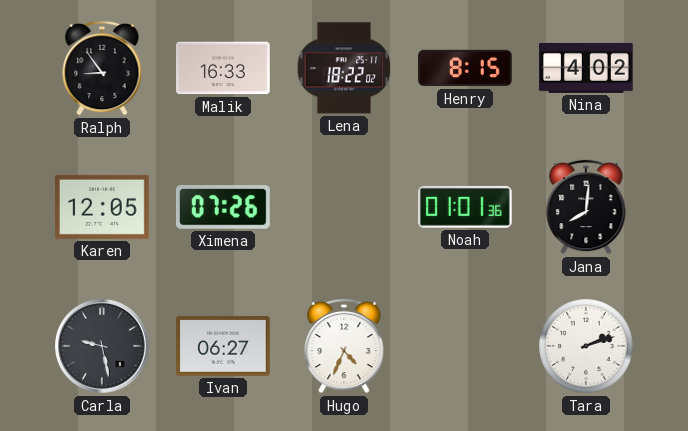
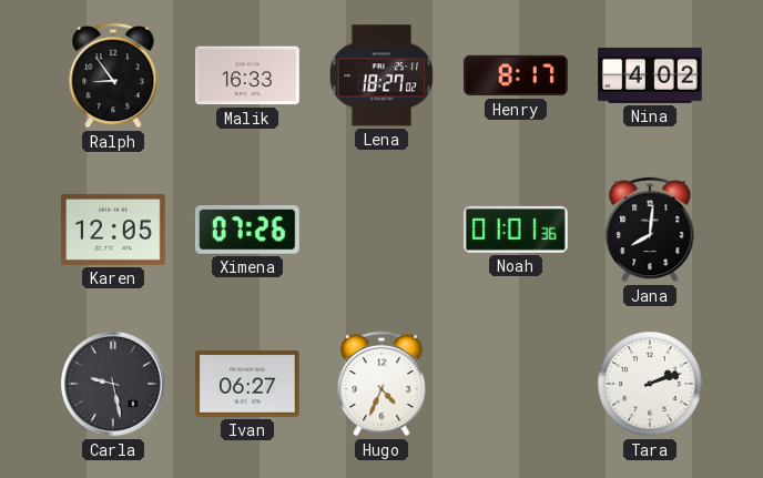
Lena: 18:22 -> 18:27 (381, 75)
Henry: 8:15 -> 8:17 (517, 75)
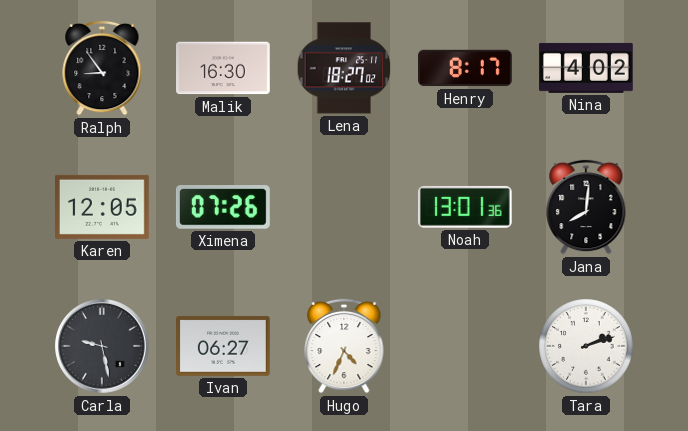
Malik: 16:33 -> 16:30 (224, 68)
Noah: 01:01 -> 13:01 (465, 207)
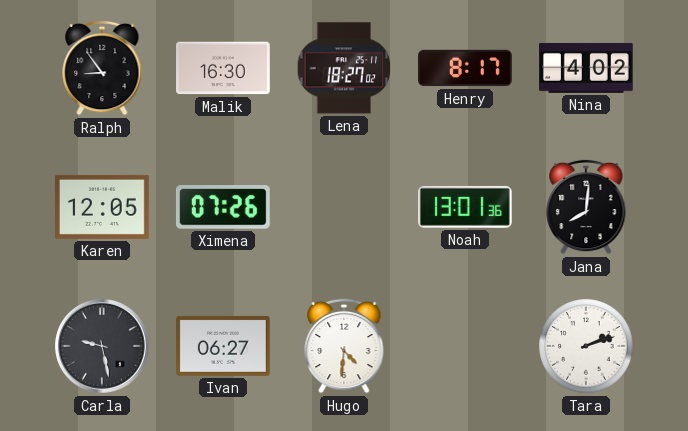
Hugo: 4:34 -> 4:31 (344, 346)
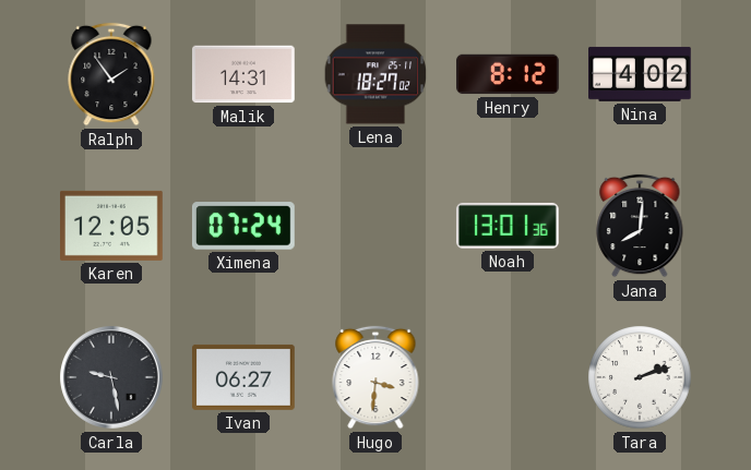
Ralph: 8:54 -> 1:54 (111, 74)
Malik: 16:30 -> 14:31 (245, 74)
Henry: 8:17 -> 8:12 (509, 74)
Ximena: 07:26 -> 07:24 (243, 226)
Hugo: 4:31 -> 3:31 (375, 377)
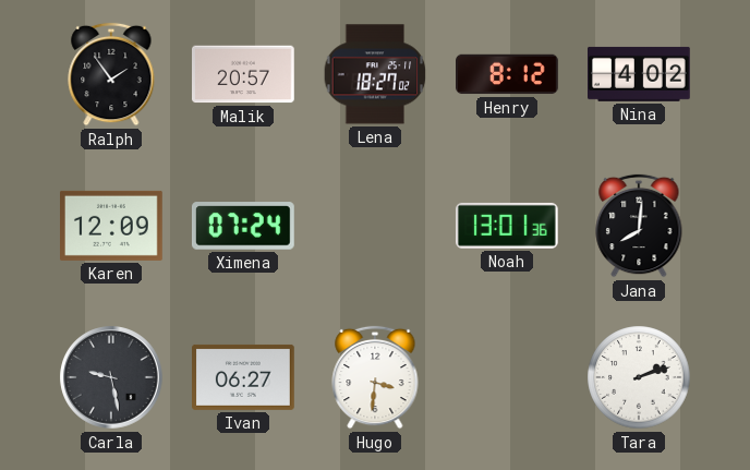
Malik: 14:31 -> 20:57 (244, 74)
Karen: 12:05 -> 12:09 (112, 226)
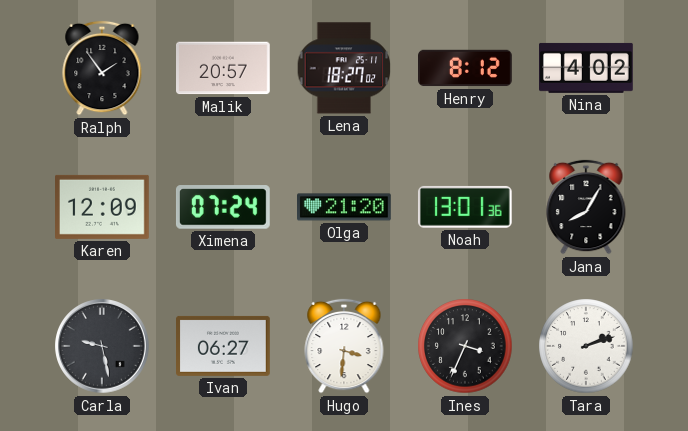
Olga: none -> 21:20 (345, 207)
Jana: 8:01 -> 8:05 (586, 207)
Ines: none -> 3:34 (465, 346)
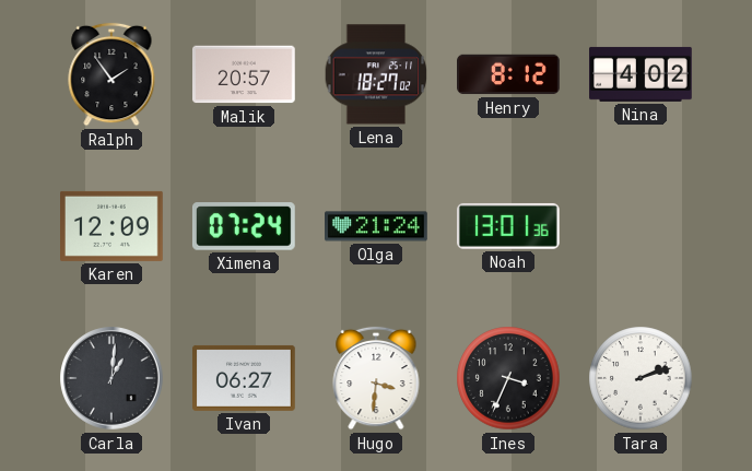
Olga: 21:20 -> 21:24 (377, 226)
Jana: 8:05 -> none (586, 207)
Carla: 9:28 -> 1:01 (111, 378)
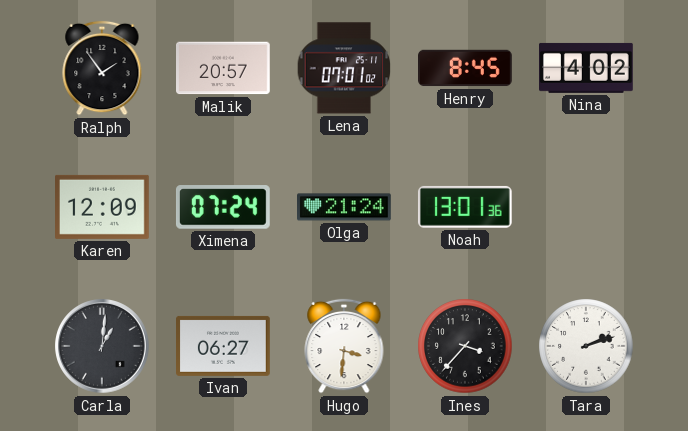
Lena: 18:27 -> 07:01 (344, 68)
Henry: 8:12 -> 8:45 (466, 68)
Ines: 3:34 -> 3:37 (465, 346)
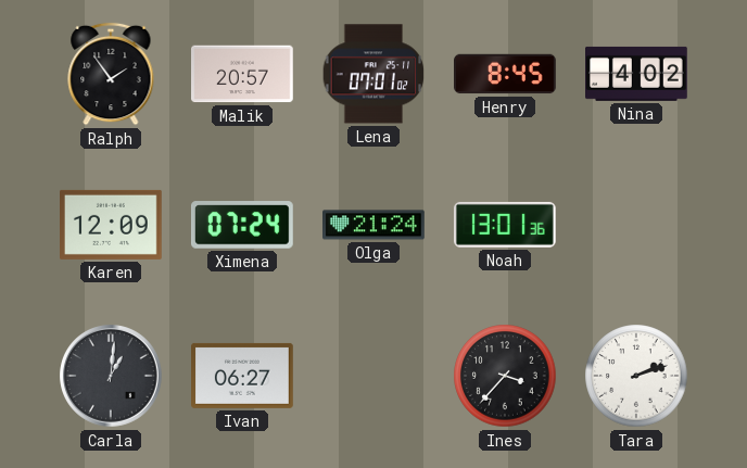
Hugo: 3:31 -> none (344, 346)
